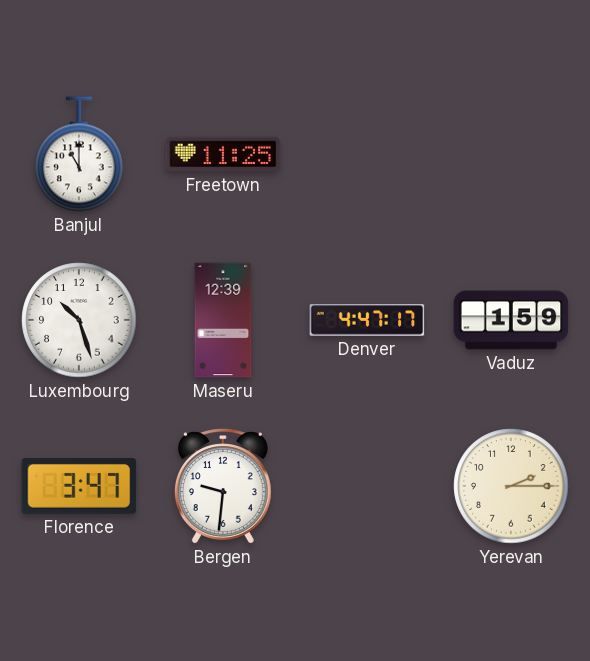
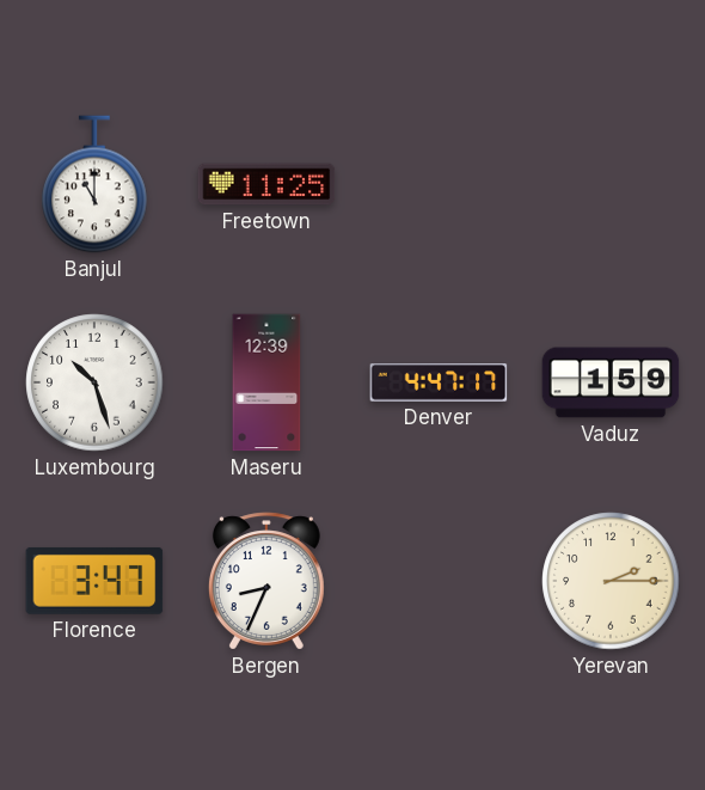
Bergen: 9:31 -> 8:34 (266, 581)
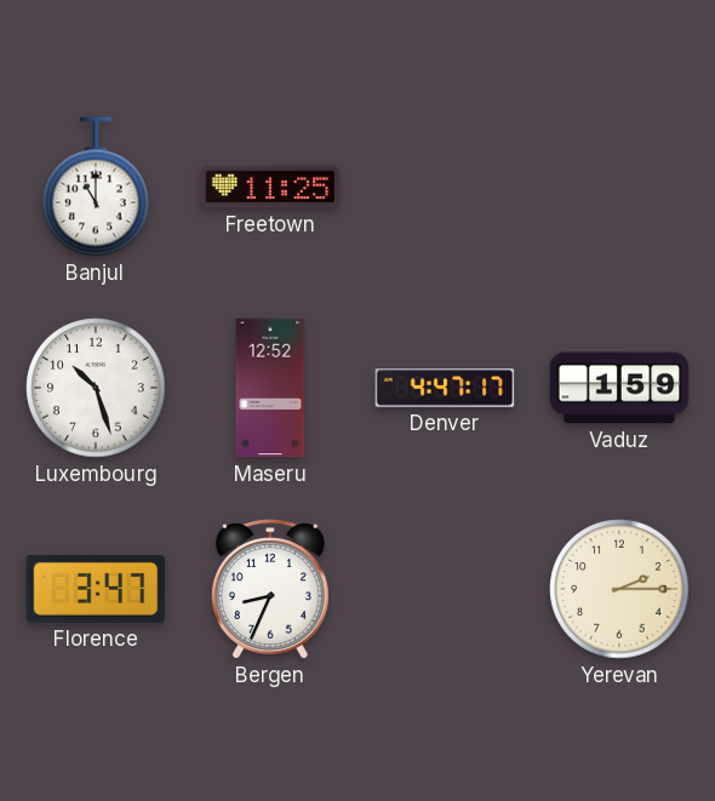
Maseru: 12:39 -> 12:52 (270, 388)
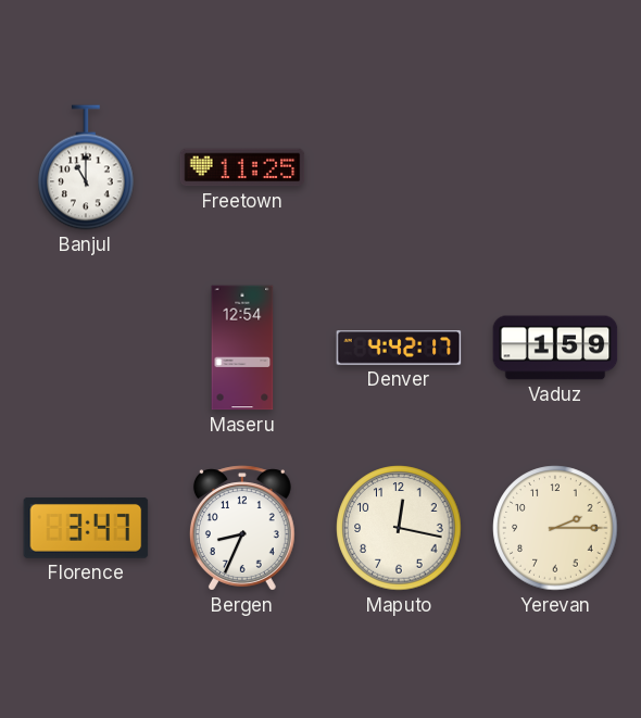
Luxembourg: 10:27 -> none (96, 388)
Maseru: 12:52 -> 12:54 (242, 348)
Denver: 4:47 -> 4:42 (399, 348)
Maputo: none -> 12:17 (399, 528)
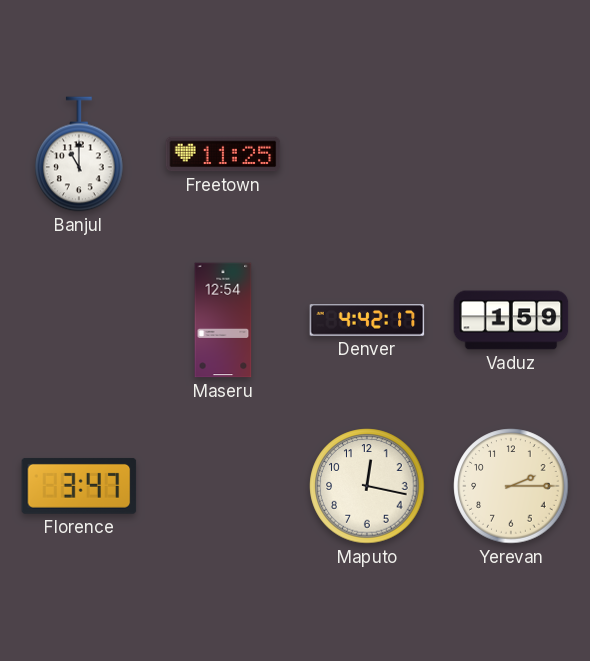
Bergen: 8:34 -> none (242, 528)
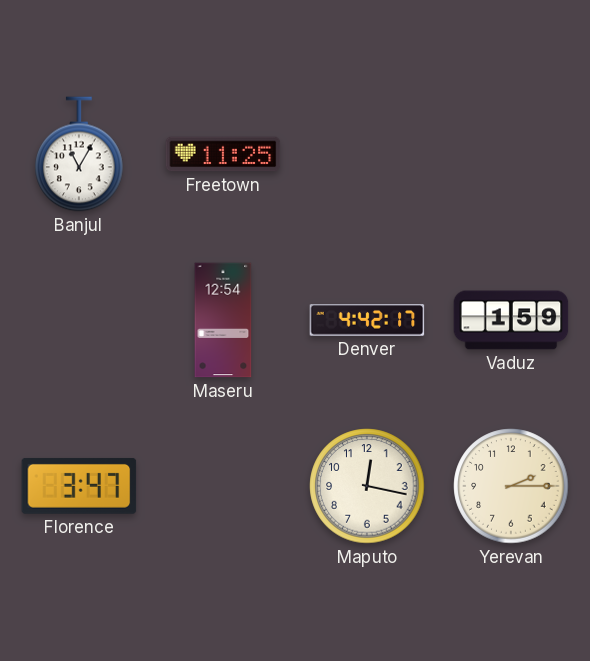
Banjul: 11:00 -> 11:05 (79, 154)
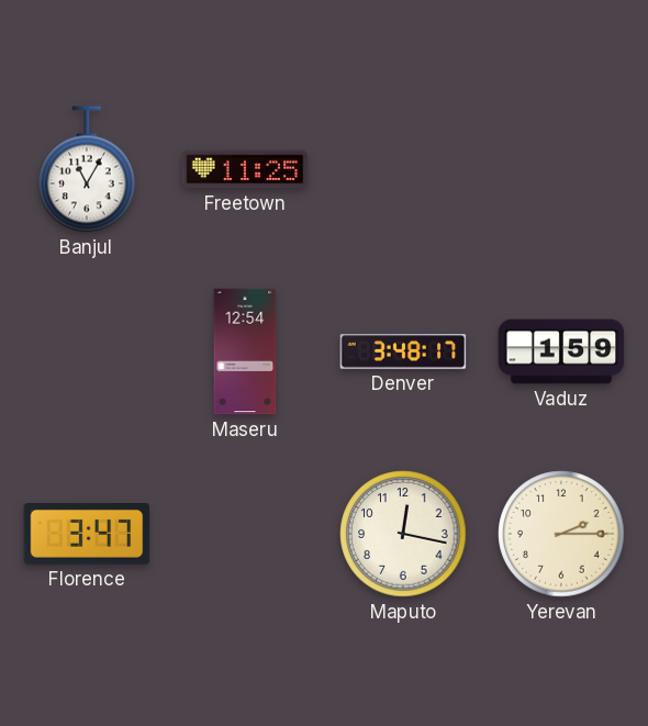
Denver: 4:42 -> 3:48 (403, 351)
